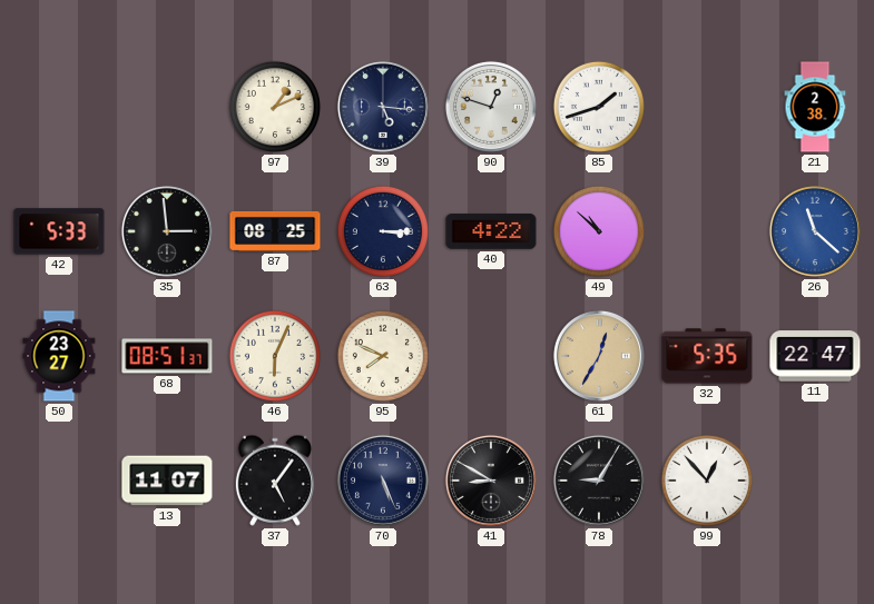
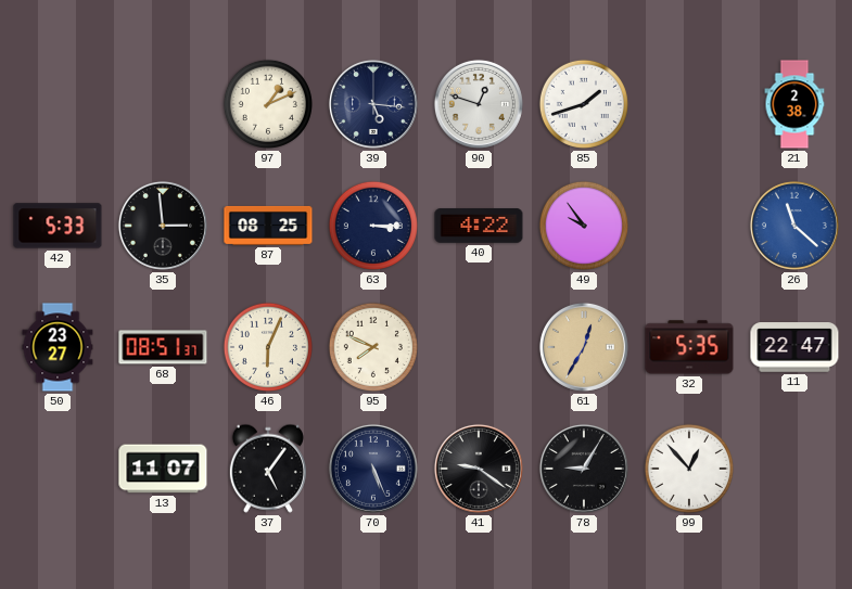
49: 10:52 -> 9:54 (584, 226)
41: 8:50 -> 9:21 (479, 469)
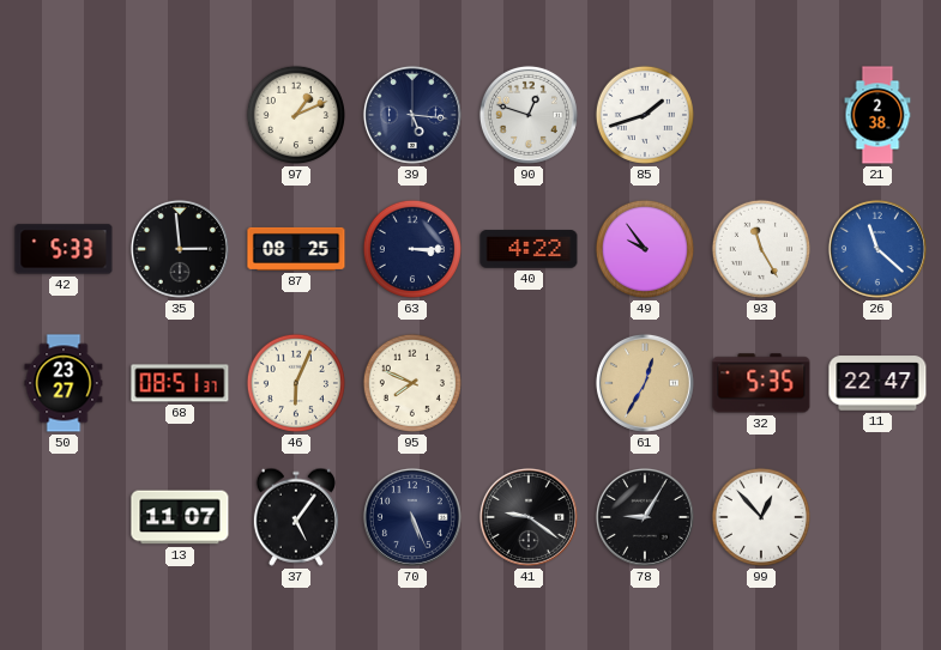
93: none -> 11:25 (761, 249)
